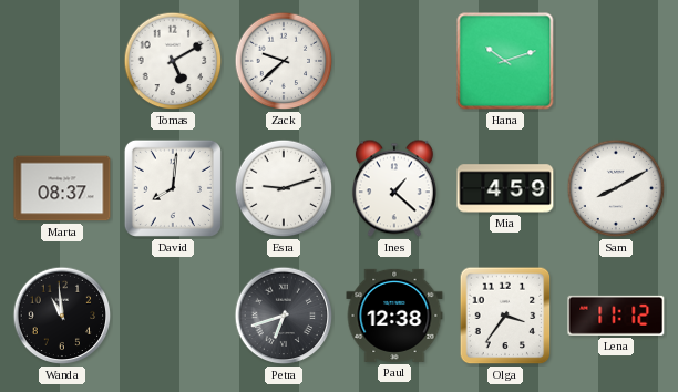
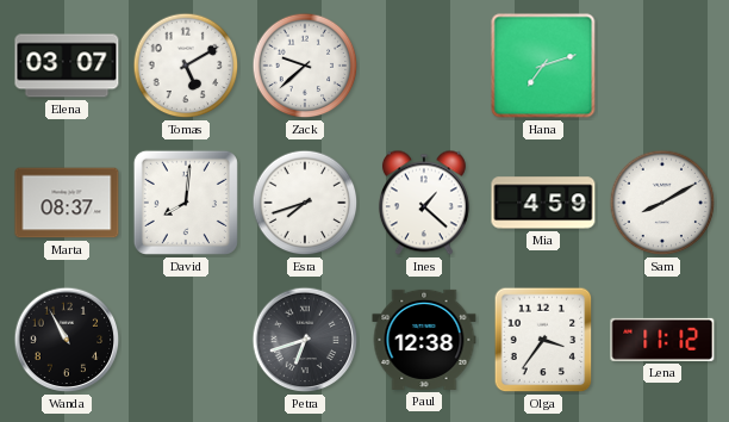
Elena: none -> 03:07 (67, 66)
Hana: 10:12 -> 7:12 (543, 66)
Esra: 9:12 -> 7:42 (305, 203)
Wanda: 10:59 -> 10:55 (67, 340)
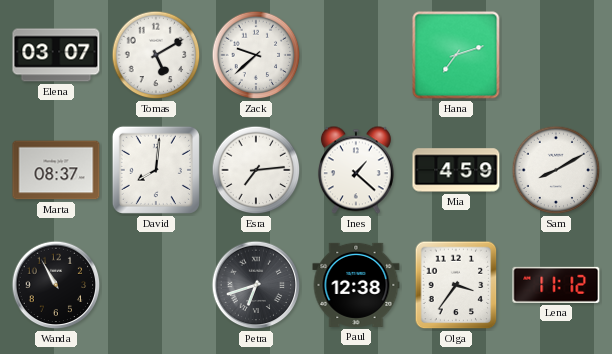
Esra: 7:42 -> 7:14 (256, 170)
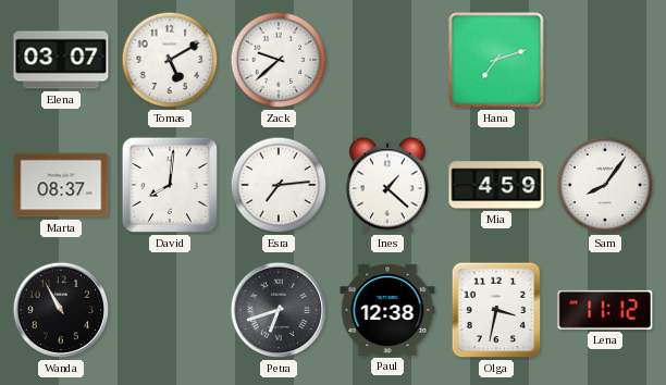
Sam: 8:10 -> 8:06 (605, 185)
Olga: 3:36 -> 3:32 (496, 310)
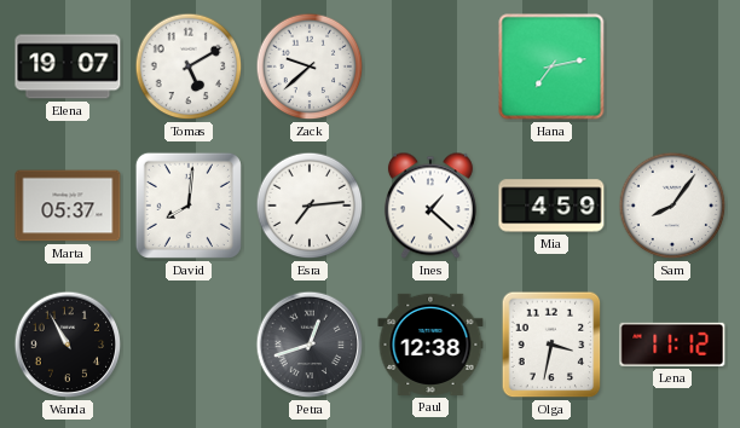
Elena: 03:07 -> 19:07 (68, 66)
Hana: 7:12 -> 7:13 (551, 66)
Marta: 08:37 -> 05:37 (68, 206)
Petra: 6:42 -> 12:42 (310, 345)
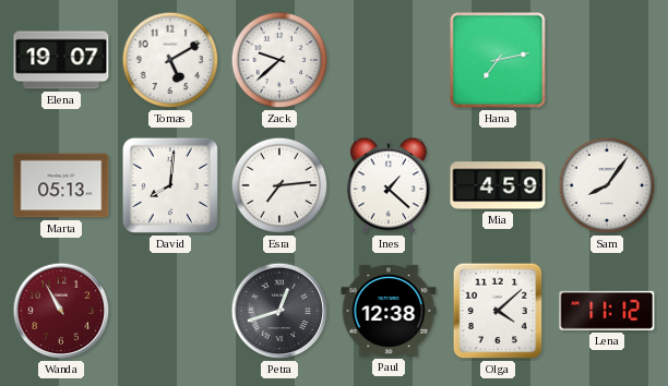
Marta: 05:37 -> 05:13 (61, 185)
Wanda dial: black -> burgundy (61, 311)
Olga: 3:32 -> 4:08 (498, 311)
